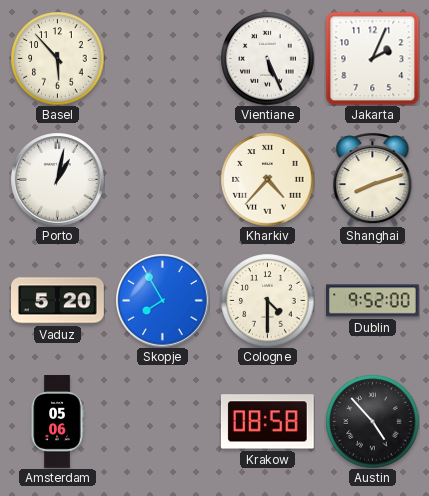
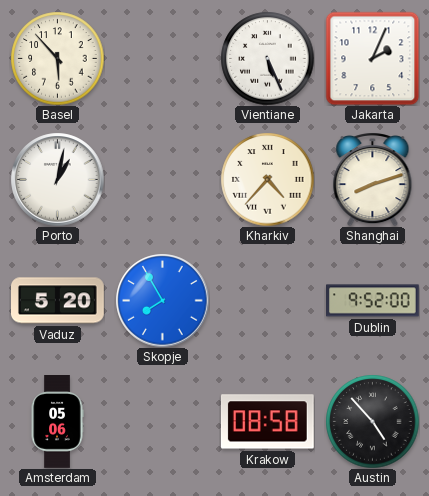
Cologne: 4:30 -> none (267, 300)
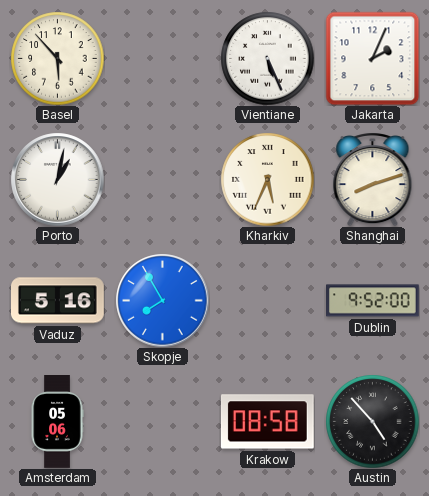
Kharkiv: 4:37 -> 5:34 (267, 179)
Vaduz: 5:20 -> 5:16 (58, 301)
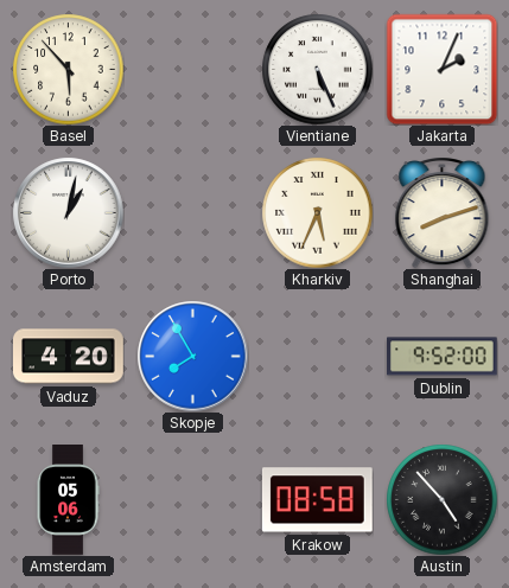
Vaduz: 5:16 -> 4:20 (69, 357)
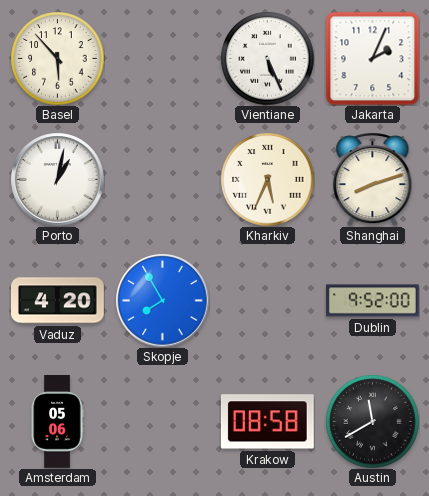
Austin: 4:53 -> 11:40 (372, 421)
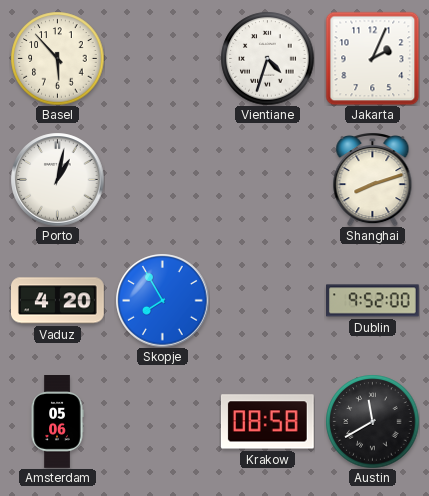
Vientiane: 5:26 -> 4:33 (267, 58)
Kharkiv: 5:34 -> none (267, 179)
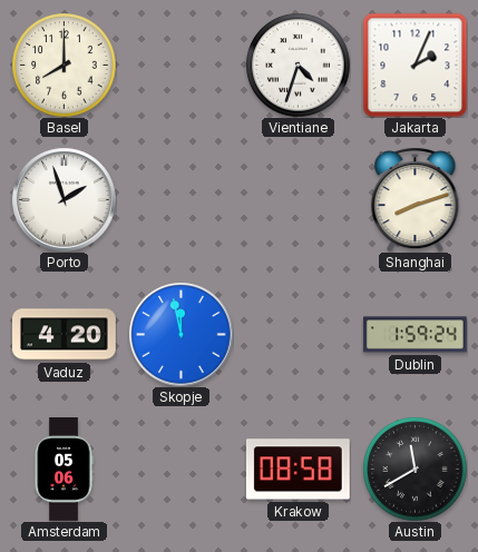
Basel: 5:53 -> 8:00 (64, 65)
Porto: 1:02 -> 1:57 (64, 199)
Skopje: 7:55 -> 11:58 (181, 334)
Dublin: 9:52 -> 1:59 (416, 335)
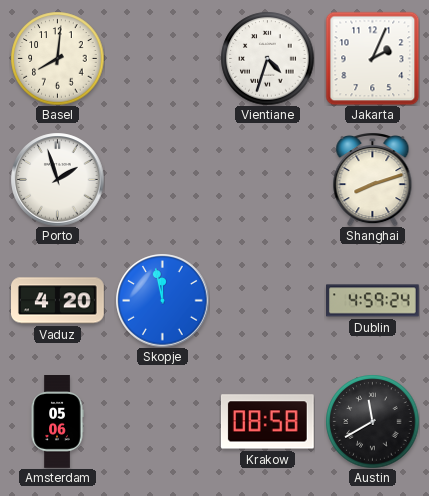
Basel: 8:00 -> 8:01 (57, 58)
Dublin: 1:59 -> 4:59 (373, 301)
